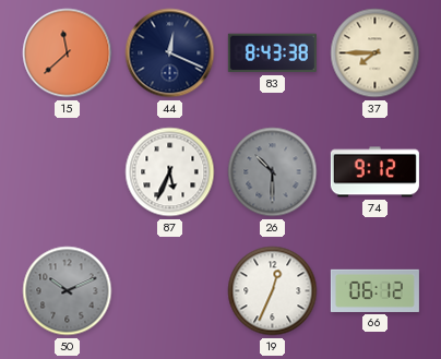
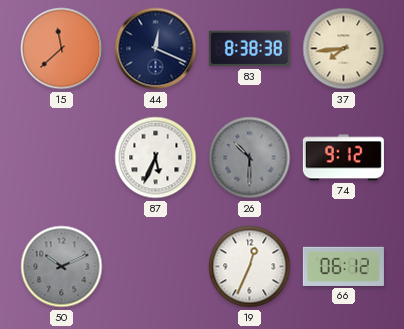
83: 8:43 -> 8:38 (249, 49)
37: 7:45 -> 7:44 (344, 49)
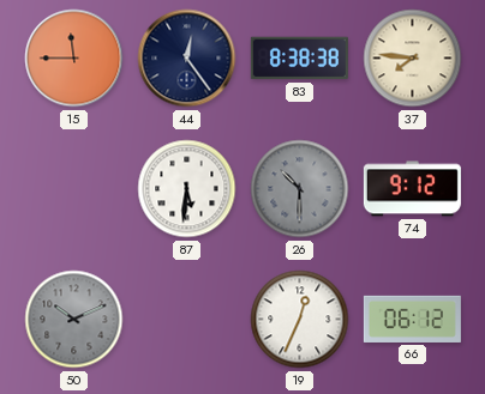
15: 11:38 -> 11:45 (74, 59)
44: 12:19 -> 12:24 (187, 59)
37: 7:44 -> 7:46 (413, 59)
87: 5:34 -> 5:31 (187, 189)
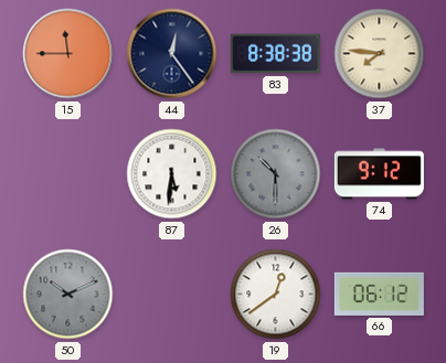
19: 12:34 -> 12:39 (276, 295)
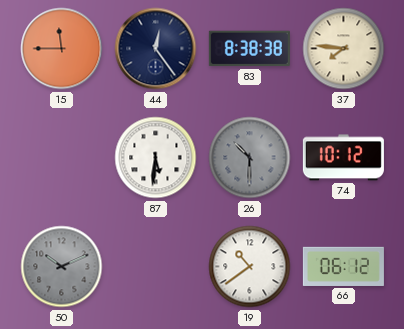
74: 9:12 -> 10:12 (343, 158)
19: 12:39 -> 10:39 (250, 267)
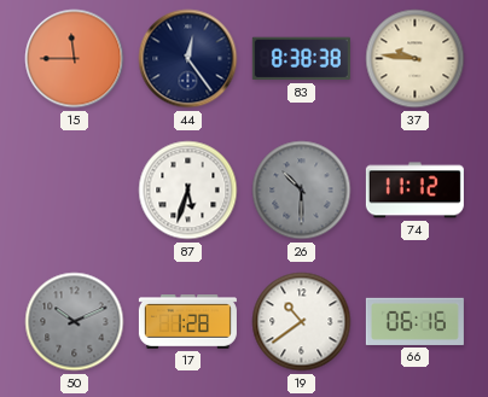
37: 7:46 -> 9:46 (416, 59)
87: 5:31 -> 5:33 (188, 191)
74: 10:12 -> 11:12 (414, 191)
17: none -> 1:28 (187, 322)
66: 06:12 -> 06:16 (414, 321)
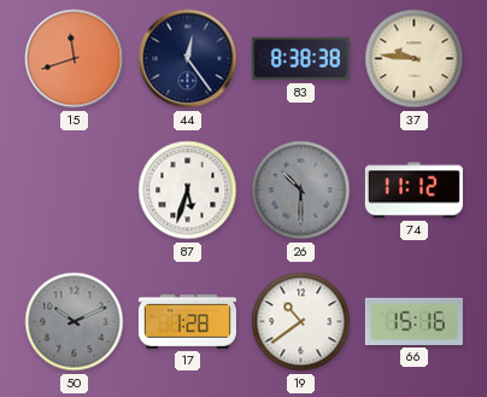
15: 11:45 -> 11:42 (75, 59)
66: 06:16 -> 15:16 (413, 321)
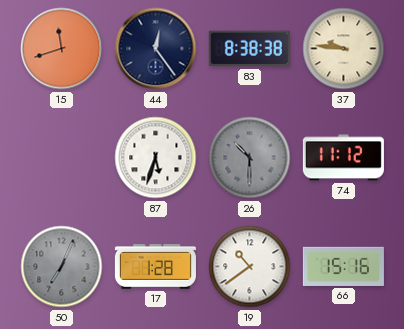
50: 10:11 -> 7:04 (62, 267)
